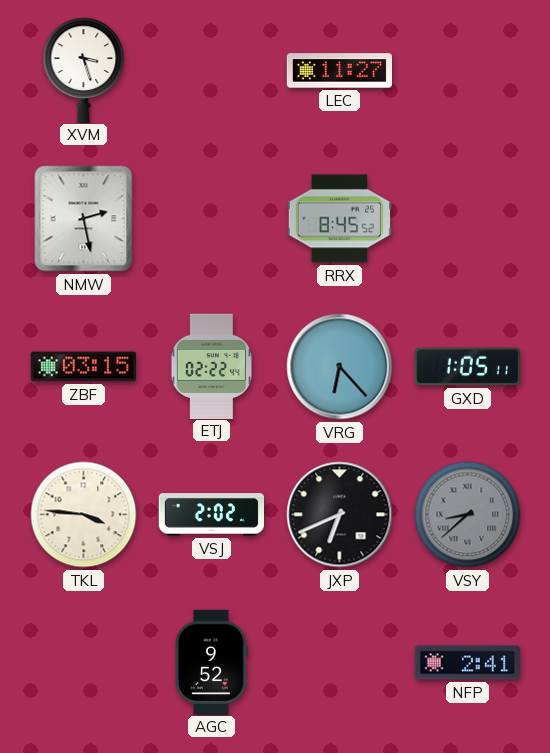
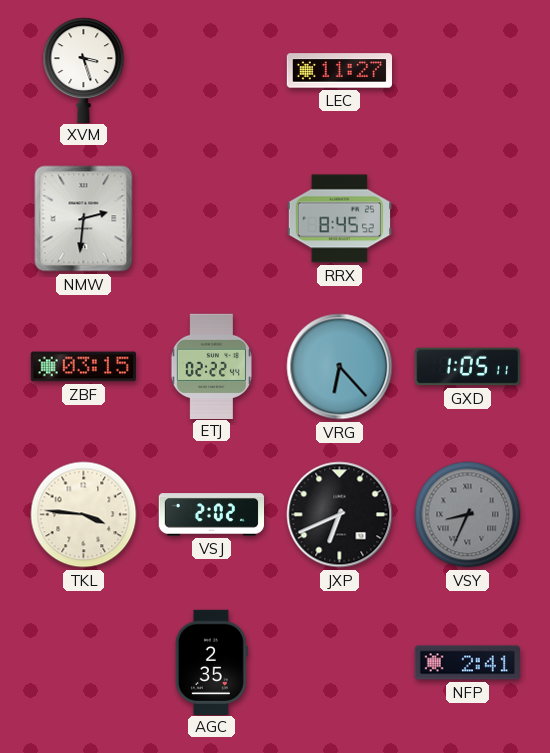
NMW: 2:28 -> 2:31 (84, 219)
VSY: 8:38 -> 8:34 (468, 515)
AGC: 9:52 -> 2:35 (211, 662)
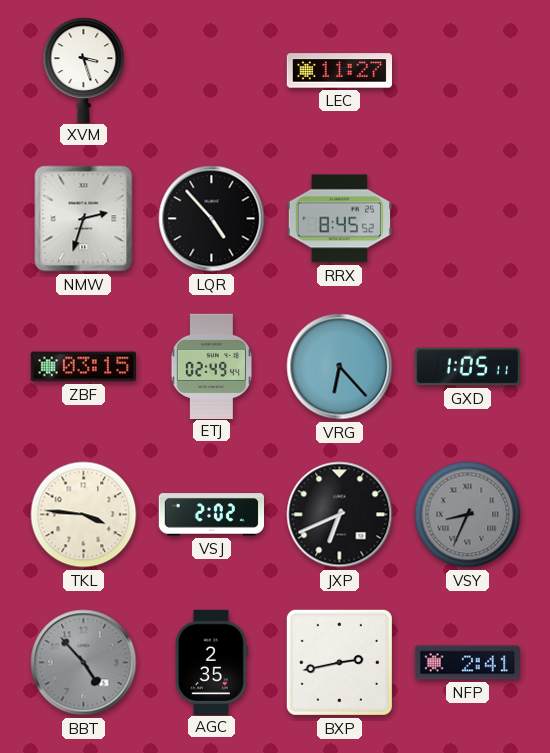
NMW: 2:31 -> 2:33 (84, 219)
LQR: none -> 4:53 (212, 219)
ETJ: 02:22 -> 02:49 (211, 366)
BBT: none -> 4:53 (84, 663)
BXP: none -> 2:43 (339, 662)
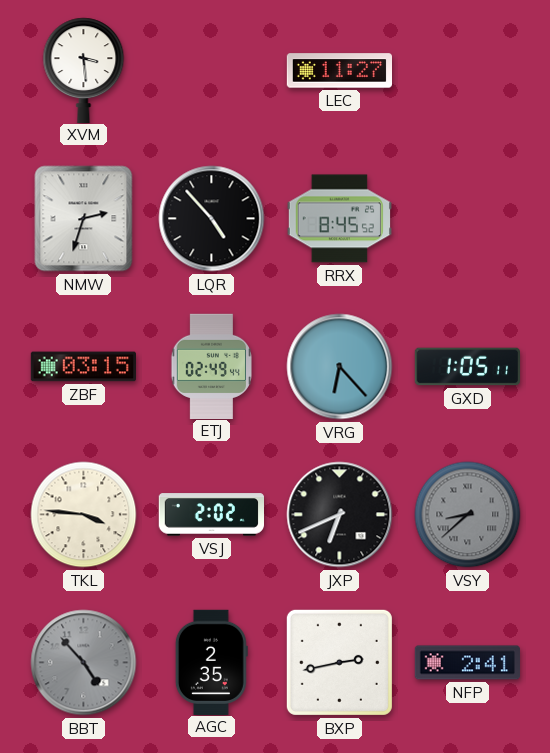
XVM: 3:27 -> 3:29 (84, 70)
VSY: 8:34 -> 8:38 (468, 515)
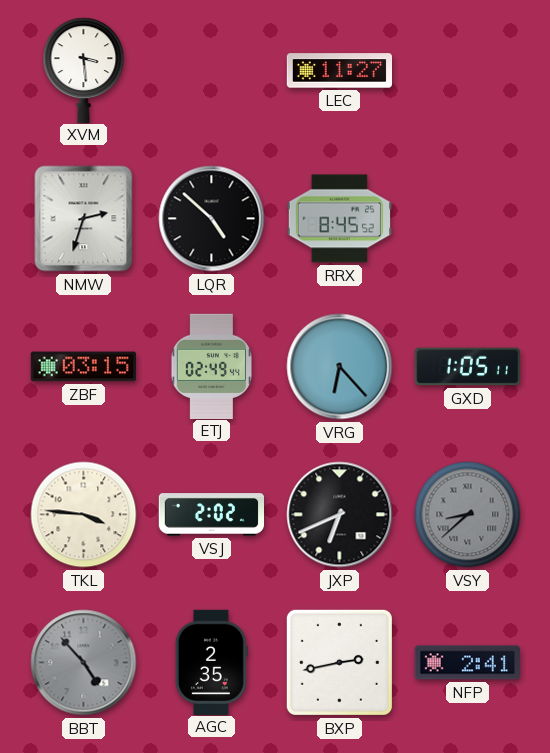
LQR: 4:53 -> 4:52 (212, 219)
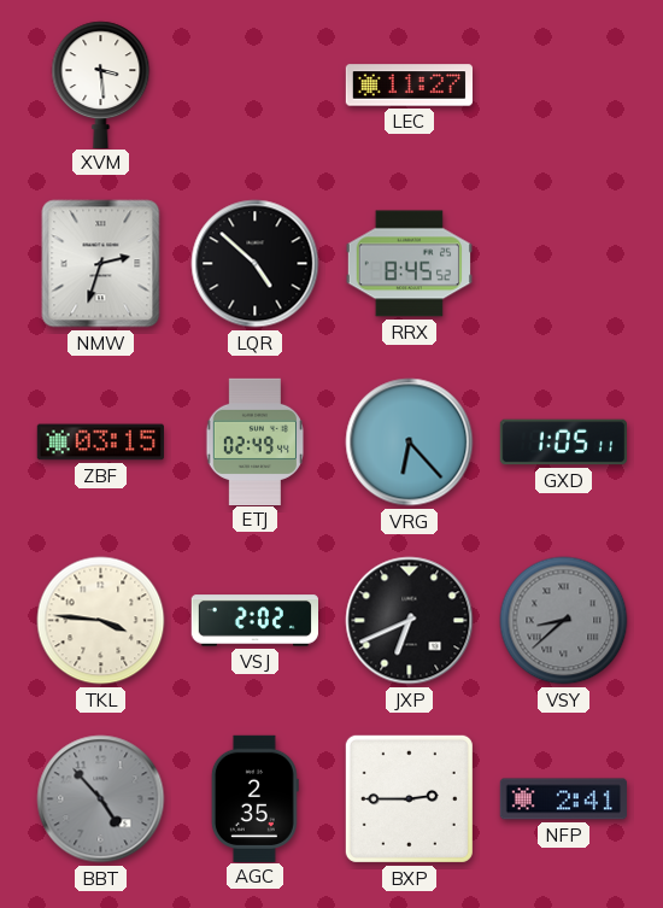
BXP: 2:43 -> 2:45 (409, 798)
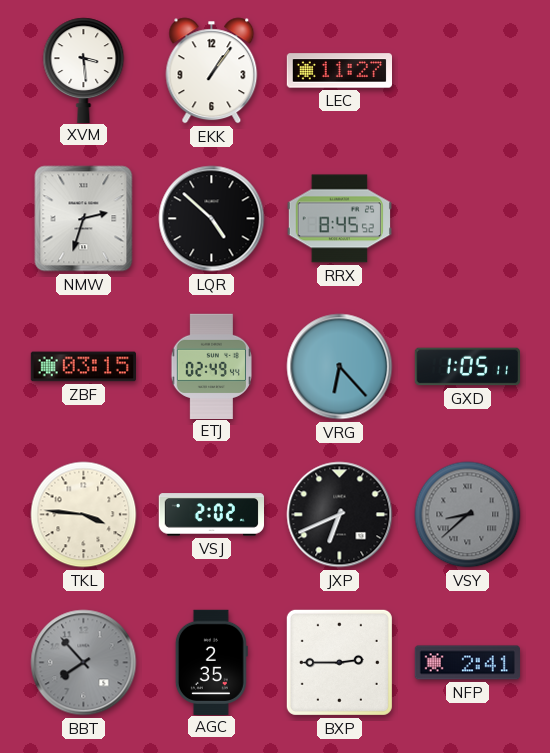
EKK: none -> 1:06 (212, 71)
BBT: 4:53 -> 7:53 (84, 663)
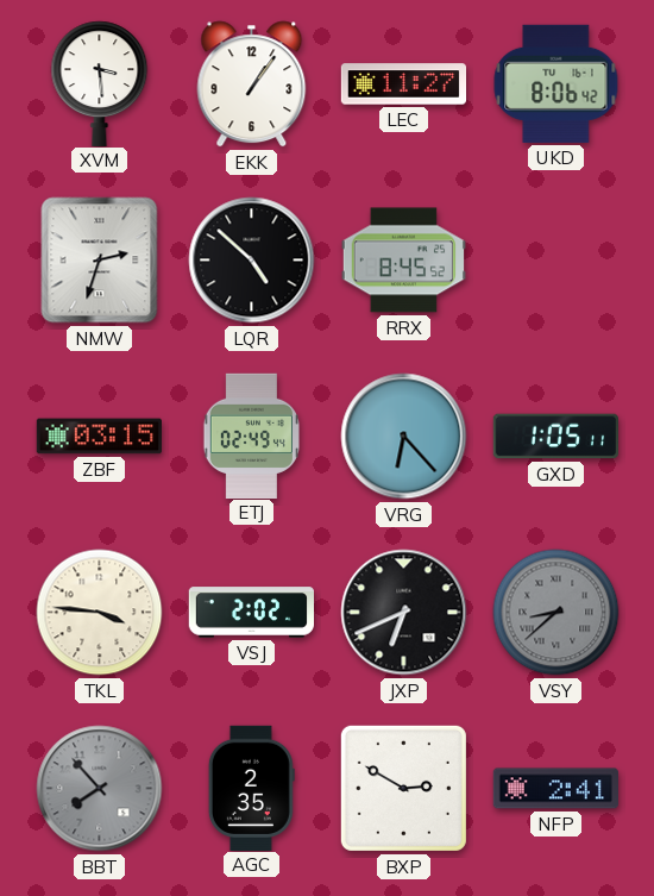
UKD: none -> 8:06 (556, 83)
BXP: 2:45 -> 2:50 (403, 788)
